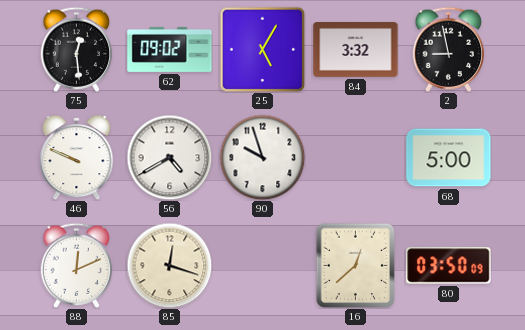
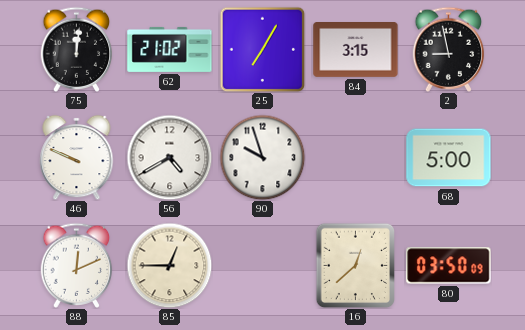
75: 12:29 -> 12:01 (77, 49)
62: 09:02 -> 21:02 (170, 49)
25: 5:05 -> 7:05 (262, 49)
84: 3:32 -> 3:15 (356, 50)
85: 12:18 -> 12:45 (169, 265)
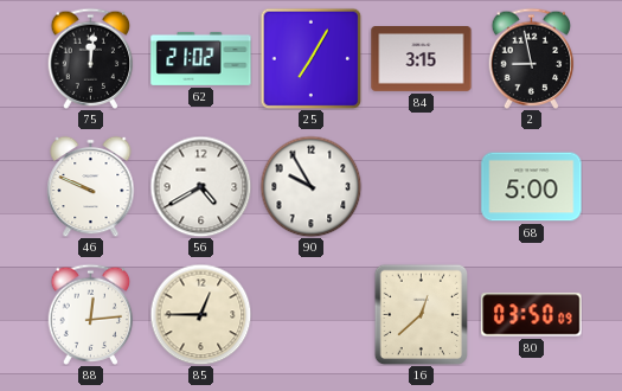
90: 9:57 -> 9:55 (310, 186)
88: 12:11 -> 12:14 (91, 314)
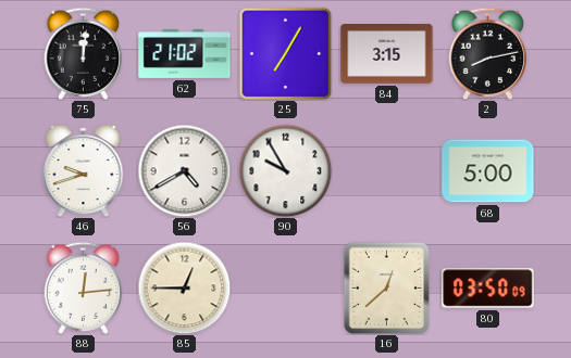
2: 8:58 -> 8:13 (488, 53)
46: 9:49 -> 9:42 (84, 170)
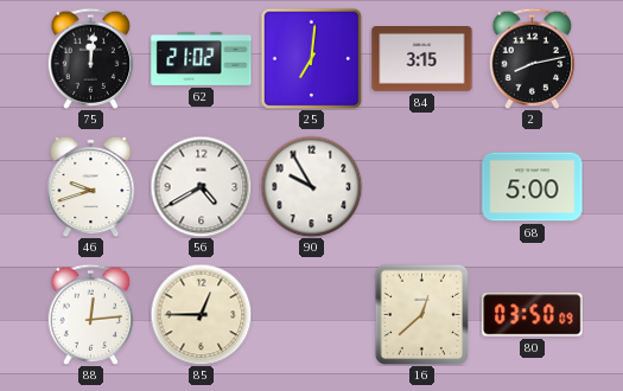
25: 7:05 -> 7:01 (311, 58)
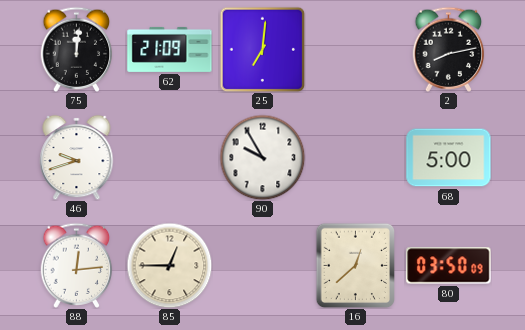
62: 21:02 -> 21:09 (170, 49)
84: 3:15 -> none (422, 59)
56: 4:40 -> none (201, 186)
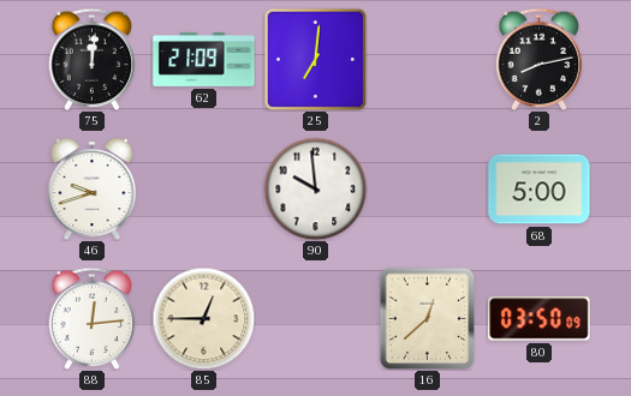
90: 9:55 -> 9:59 (315, 188)
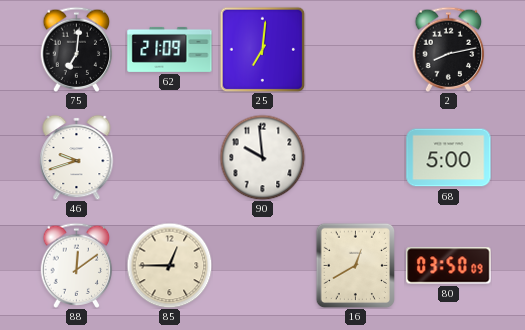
75: 12:01 -> 7:01 (77, 49)
88: 12:14 -> 12:09 (77, 265)
16: 12:38 -> 12:40 (356, 265)
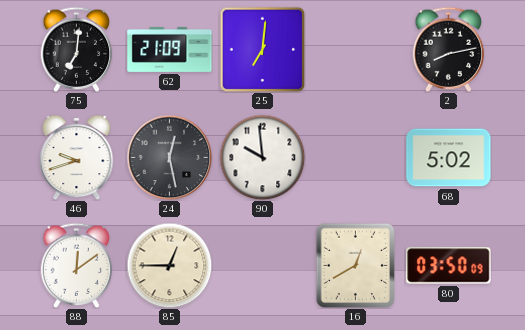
24: none -> 12:28 (169, 157)
68: 5:00 -> 5:02 (449, 158)
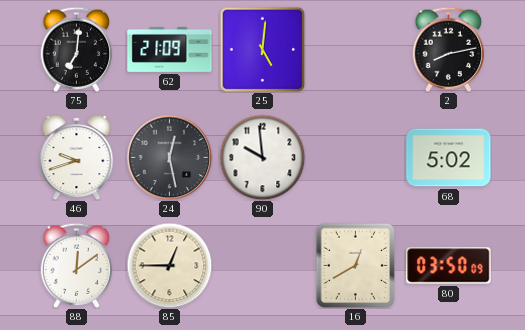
25: 7:01 -> 5:01 (262, 49)
